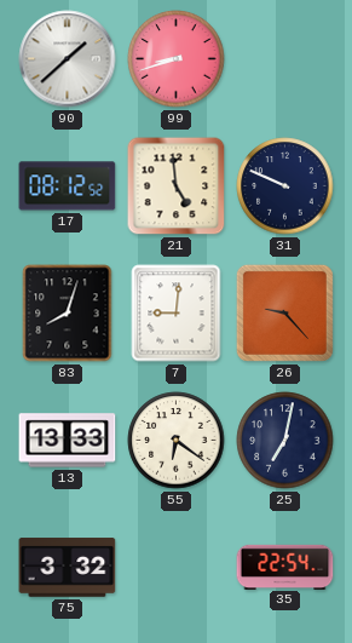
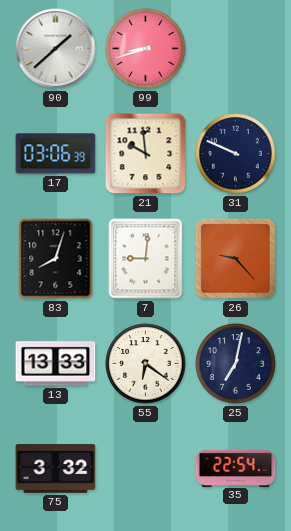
17: 08:12 -> 03:06 (56, 154)
21: 4:59 -> 9:59 (146, 154)
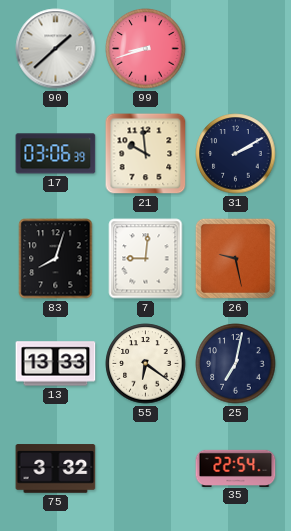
31: 9:49 -> 2:10 (236, 154)
26: 9:23 -> 9:28 (235, 258)
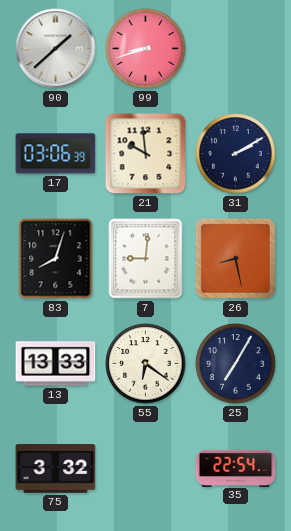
26: 9:28 -> 8:28 (235, 258)
25: 7:02 -> 7:05 (236, 364)
